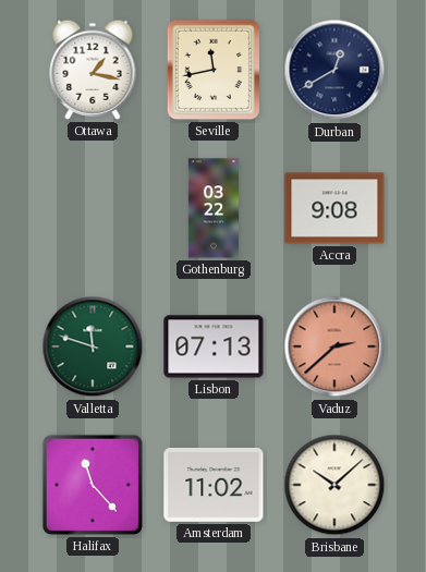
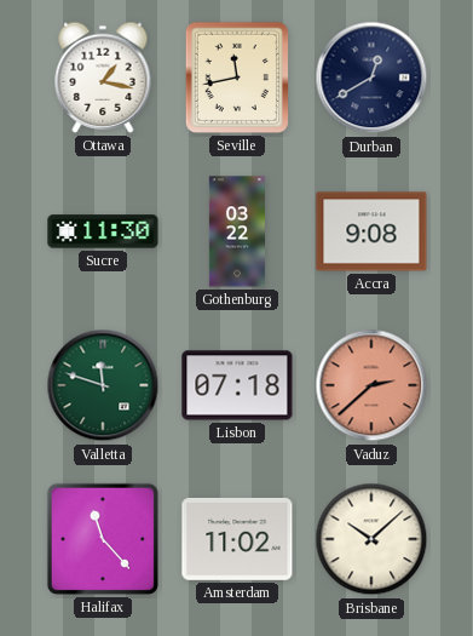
Sucre: none -> 11:30 (103, 231)
Lisbon: 07:13 -> 07:18 (237, 385)
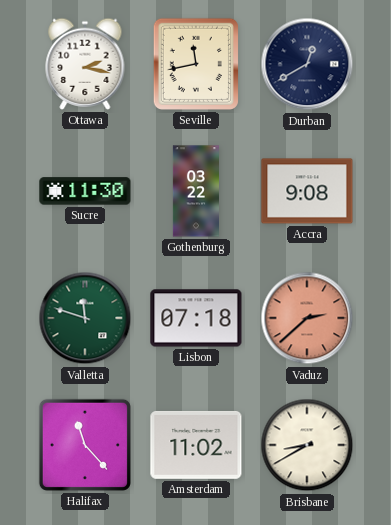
Ottawa: 1:17 -> 2:17 (85, 64)
Brisbane: 10:08 -> 8:40 (307, 445)
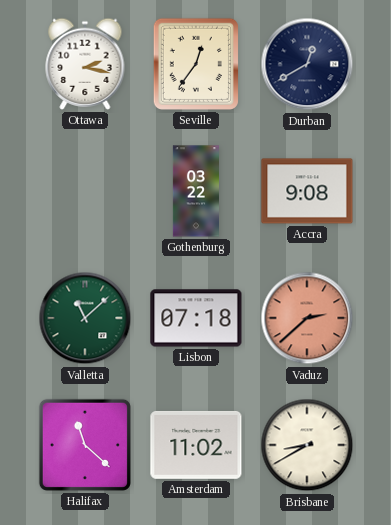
Seville: 11:43 -> 12:36 (196, 64)
Sucre: 11:30 -> none (85, 191)
Valletta: 11:48 -> 11:08 (85, 318)
Halifax: 11:23 -> 11:22 (85, 445)
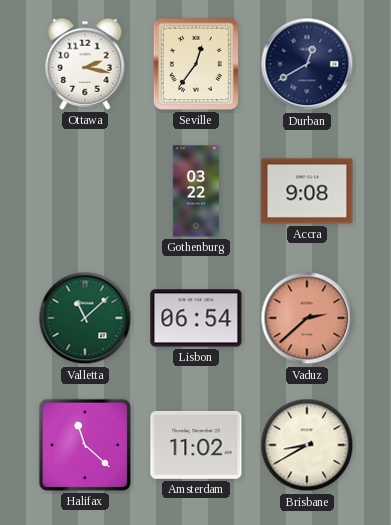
Lisbon: 07:18 -> 06:54 (196, 318)
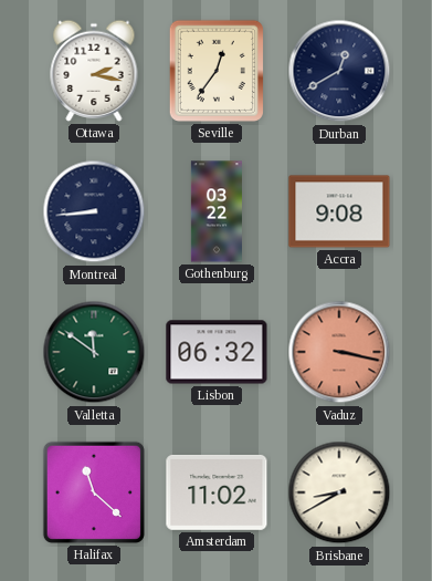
Montreal: none -> 8:44 (94, 211)
Valletta: 11:08 -> 11:51 (94, 352)
Lisbon: 06:54 -> 06:32 (217, 352)
Vaduz: 2:38 -> 3:17 (339, 352)
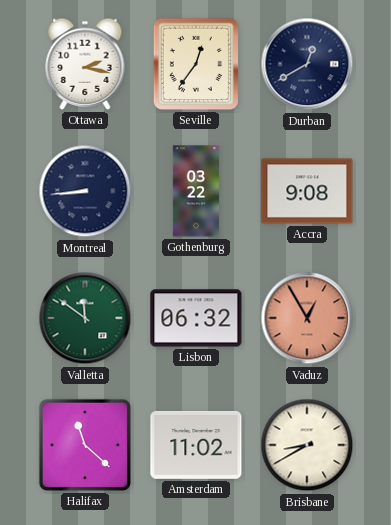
Vaduz: 3:17 -> 12:55 (307, 318)
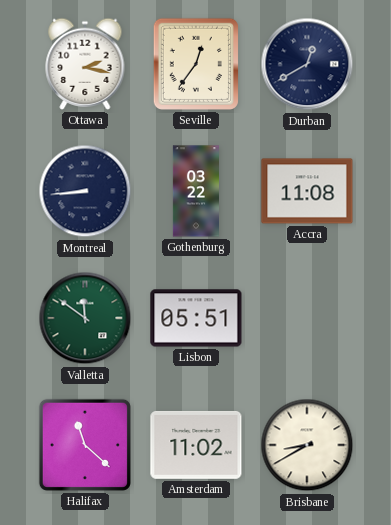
Accra: 9:08 -> 11:08 (307, 191)
Lisbon: 06:32 -> 05:51 (196, 318)
Vaduz: 12:55 -> none (307, 318)
